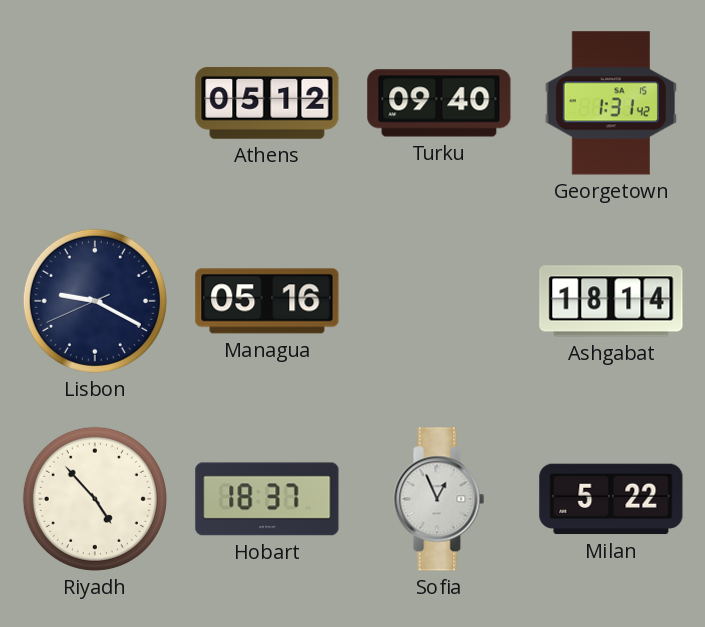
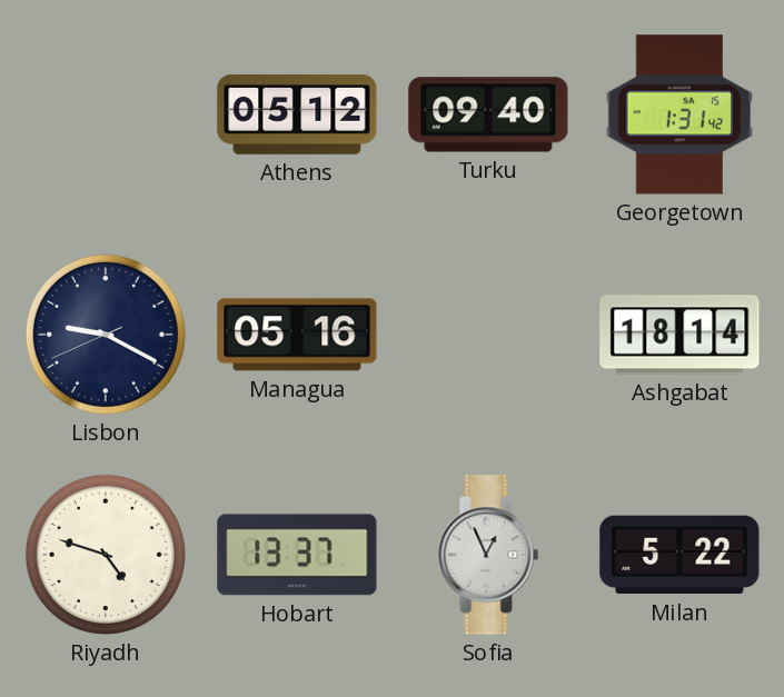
Riyadh: 4:53 -> 4:48 (106, 555)
Hobart: 18:37 -> 13:37 (297, 555)
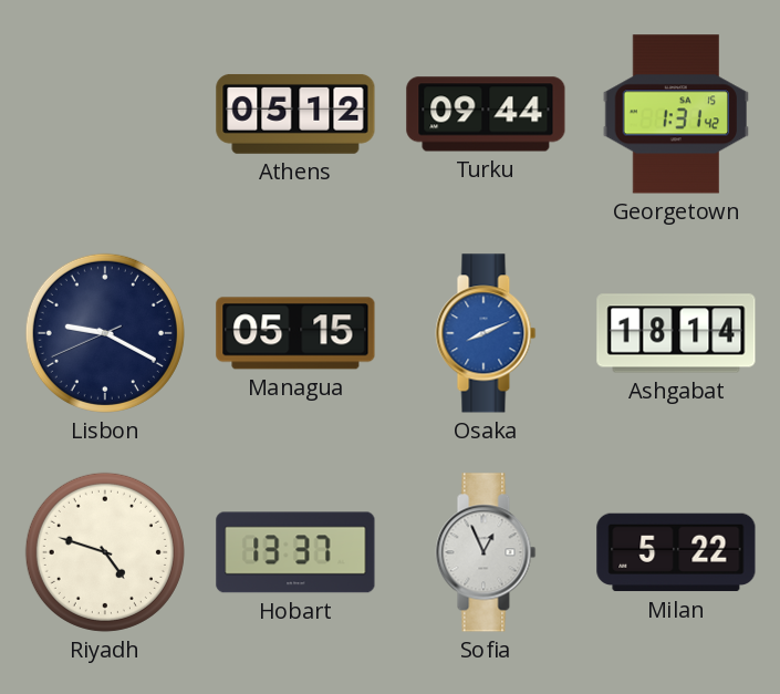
Turku: 09:40 -> 09:44 (486, 114)
Managua: 05:16 -> 05:15 (295, 333)
Osaka: none -> 8:11 (486, 333)
